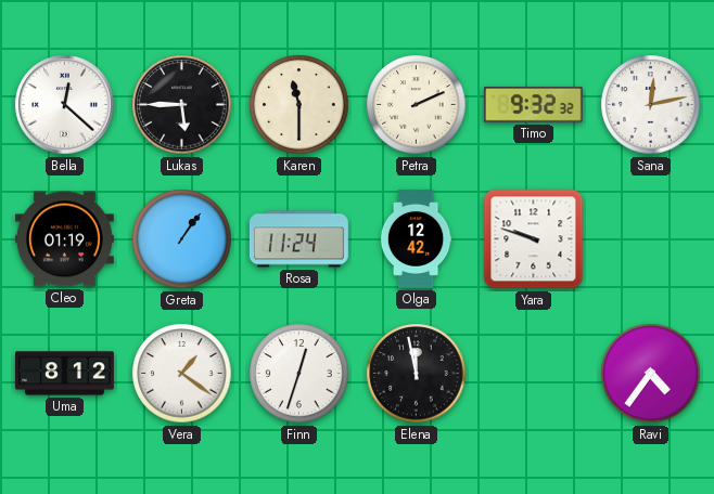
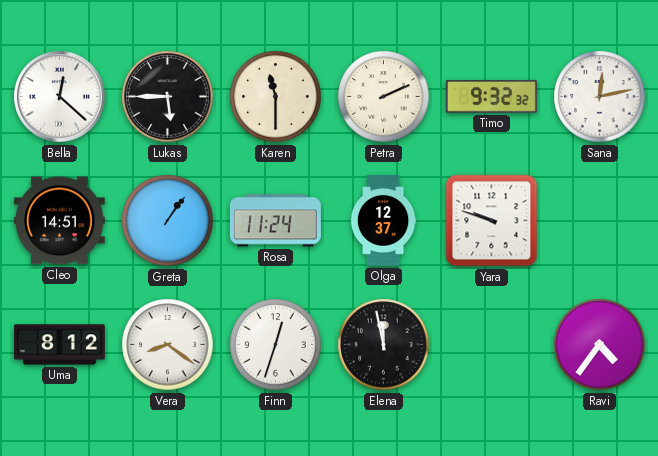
Cleo: 01:19 -> 14:51 (59, 221)
Olga: 12:42 -> 12:37 (383, 220)
Vera: 1:21 -> 8:21 (168, 345)
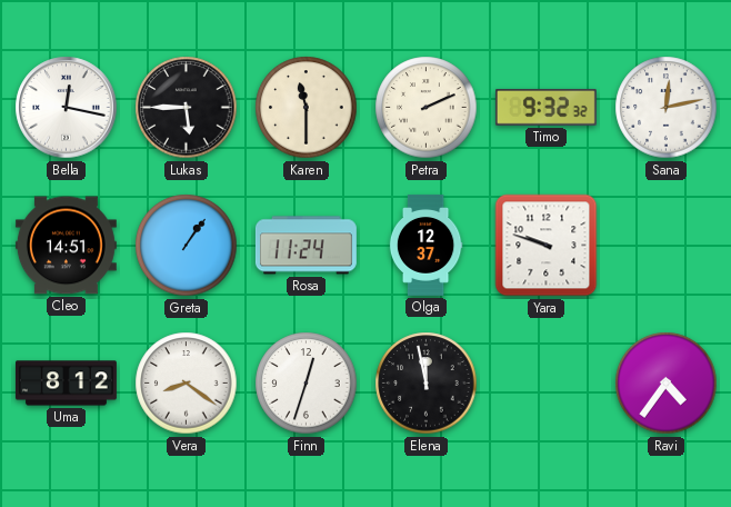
Bella: 12:22 -> 12:17 (67, 108)
